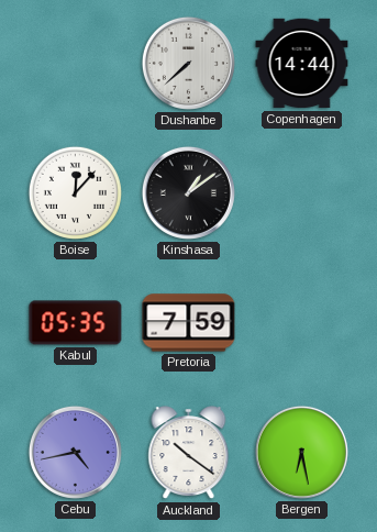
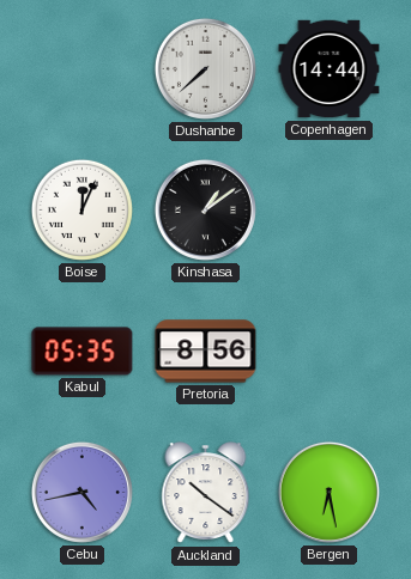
Boise: 12:07 -> 12:04 (81, 209)
Pretoria: 7:59 -> 8:56 (206, 352)
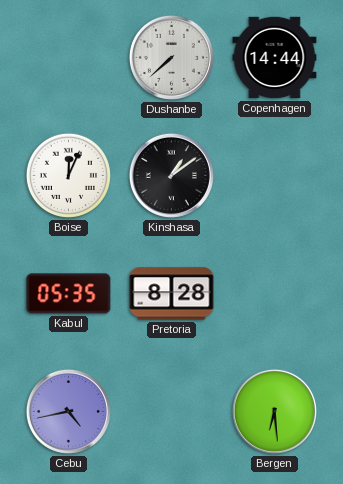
Pretoria: 8:56 -> 8:28 (172, 294)
Auckland: 10:21 -> none (206, 493)
Bergen: 6:28 -> 6:29 (274, 411)
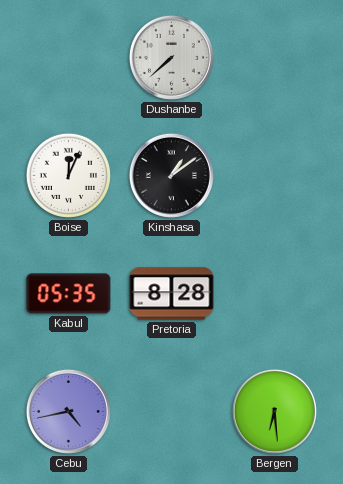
Copenhagen: 14:44 -> none (275, 58)
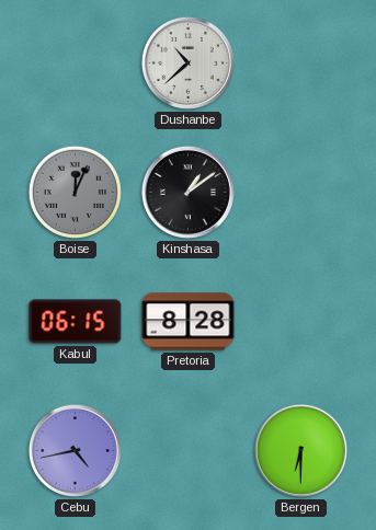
Dushanbe: 7:38 -> 10:38 (187, 62)
Boise dial: white -> grey (75, 192)
Kabul: 05:35 -> 06:15 (76, 322)
Bergen: 6:29 -> 6:30 (300, 450)
